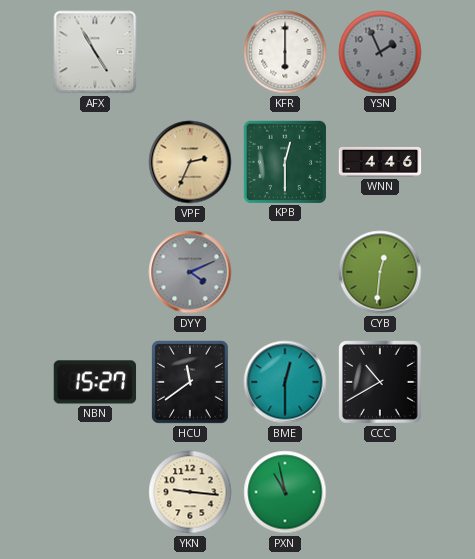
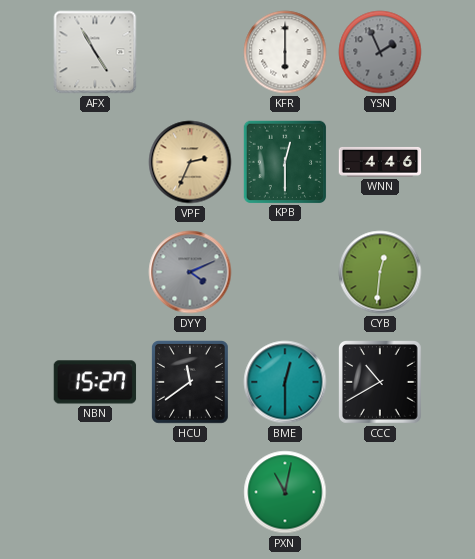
YKN: 9:16 -> none (190, 492)
PXN: 10:58 -> 11:02 (285, 492)
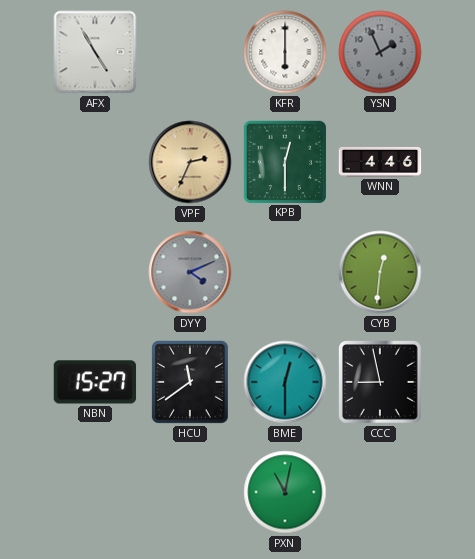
CCC: 10:40 -> 8:58 (381, 383)
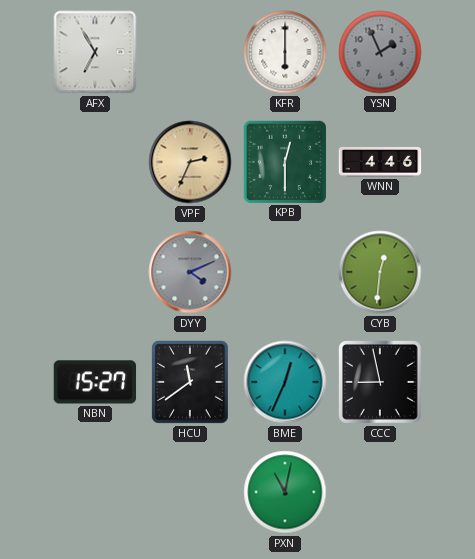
AFX: 4:55 -> 6:55 (95, 52)
BME: 12:30 -> 12:34 (285, 382)
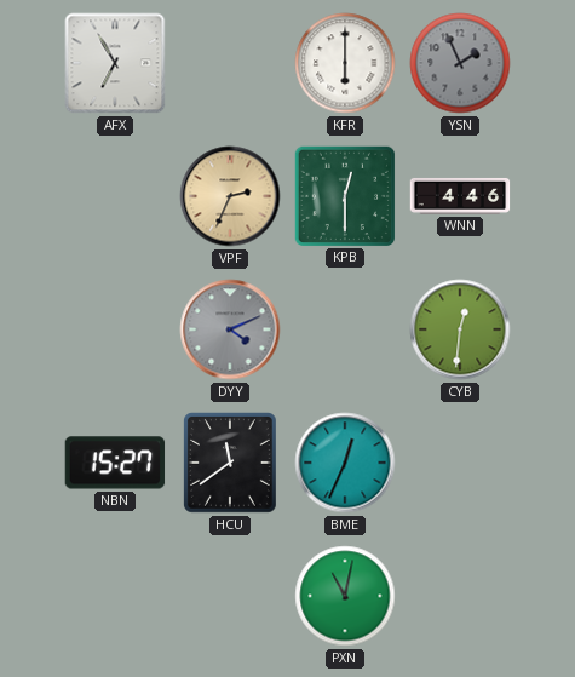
CCC: 8:58 -> none (381, 383)
